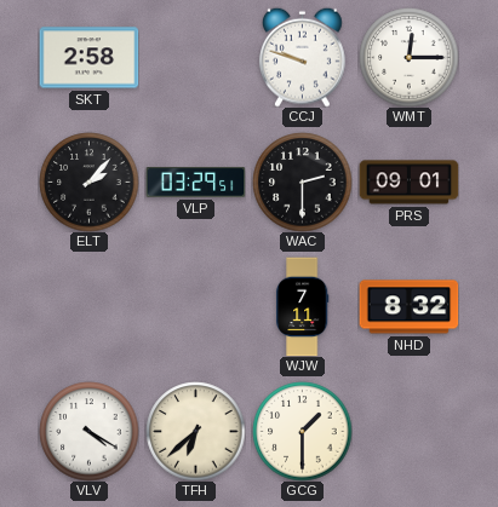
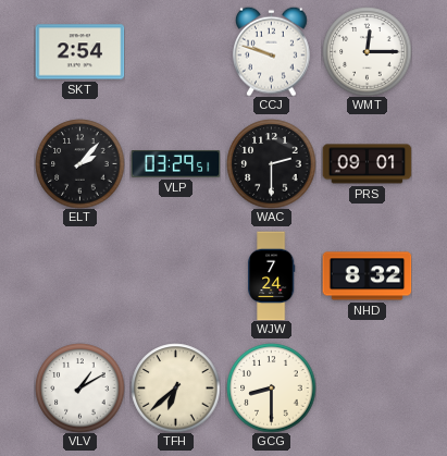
SKT: 2:58 -> 2:54 (79, 52)
WJW: 7:11 -> 7:24 (272, 275)
VLV: 4:20 -> 1:10 (79, 387)
GCG: 1:30 -> 8:30 (271, 387)
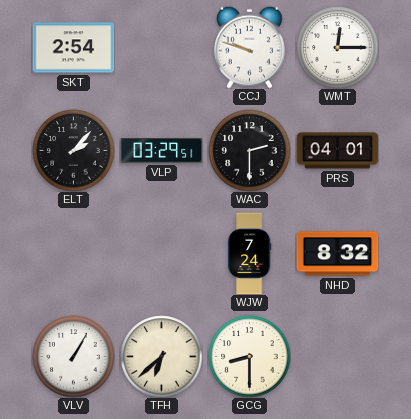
PRS: 09:01 -> 04:01 (337, 151)
VLV: 1:10 -> 1:05 (73, 356)
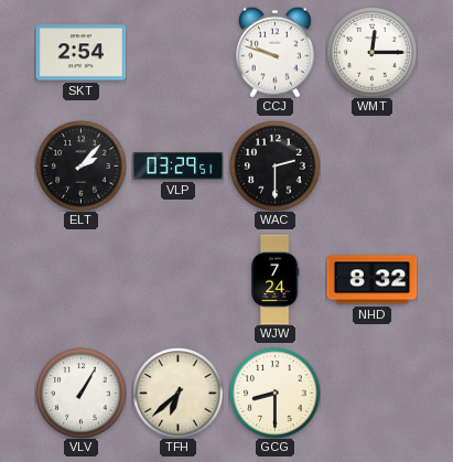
PRS: 04:01 -> none (337, 151)
